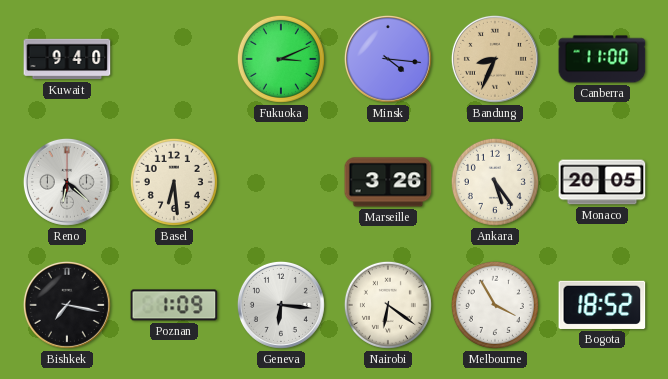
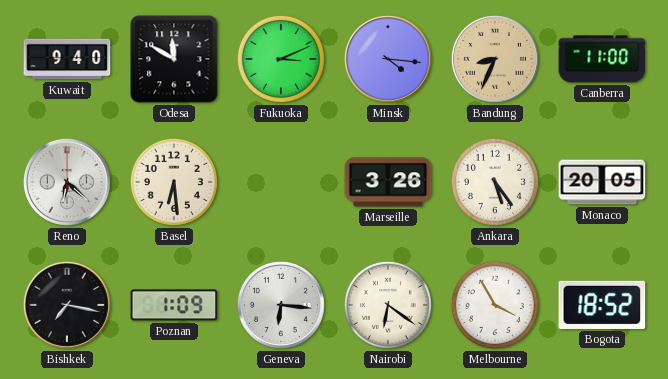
Odesa: none -> 11:50 (174, 59)
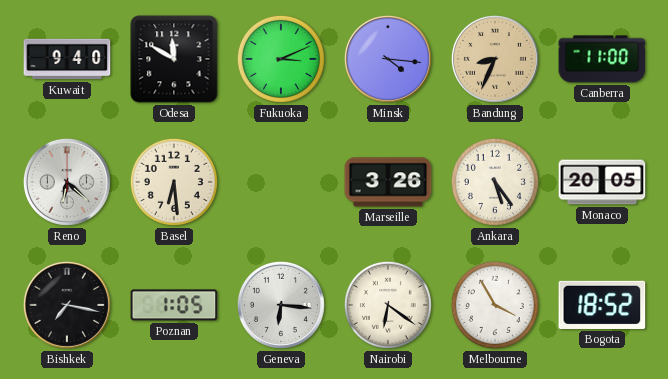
Poznan: 1:09 -> 1:05 (174, 305)
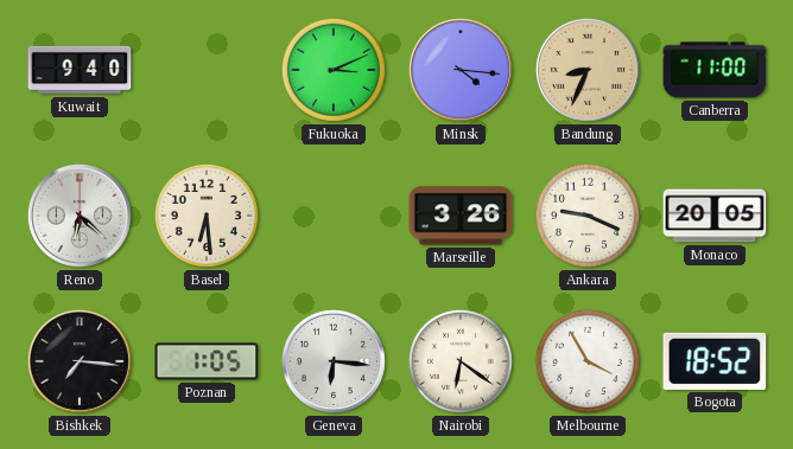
Odesa: 11:50 -> none (174, 59)
Ankara: 5:24 -> 9:19 (588, 216)
Bishkek: 7:17 -> 7:16 (80, 361)
